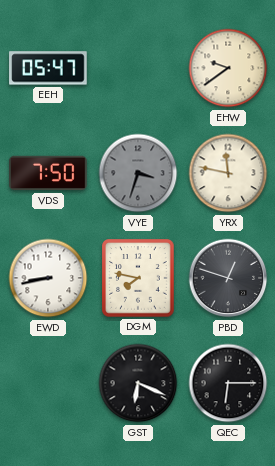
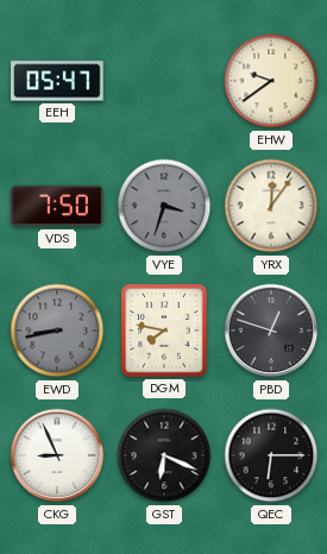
YRX: 11:47 -> 12:06 (271, 206)
EWD dial: white -> grey (57, 330)
CKG: none -> 8:56 (57, 455)
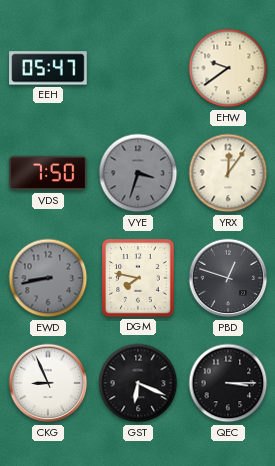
QEC: 6:15 -> 3:15 (228, 383)
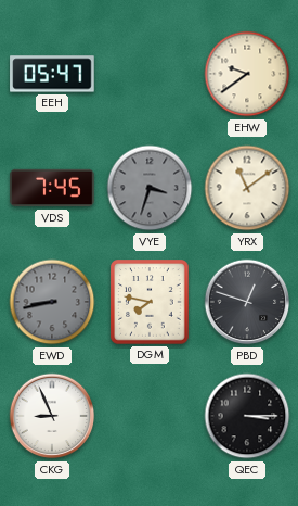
VDS: 7:50 -> 7:45 (52, 188)
YRX: 12:06 -> 11:09 (247, 188)
GST: 6:19 -> none (138, 383)
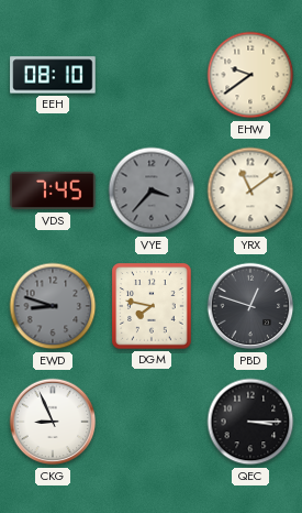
EEH: 05:47 -> 08:10 (53, 75)
VYE: 3:33 -> 3:37 (152, 190)
EWD: 8:43 -> 8:48 (53, 306)
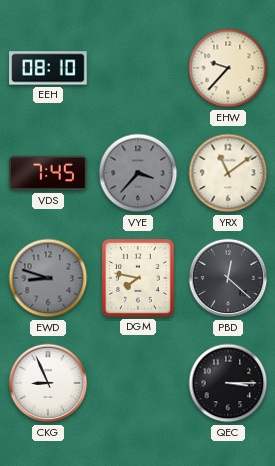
EHW: 9:39 -> 9:37 (228, 68)
PBD: 12:48 -> 12:22 (228, 278)
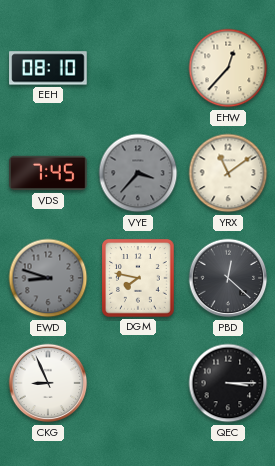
EHW: 9:37 -> 12:37 (228, 68)
